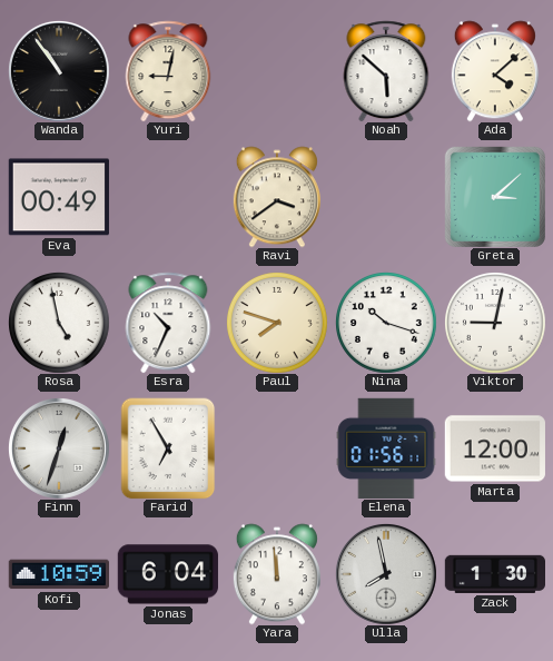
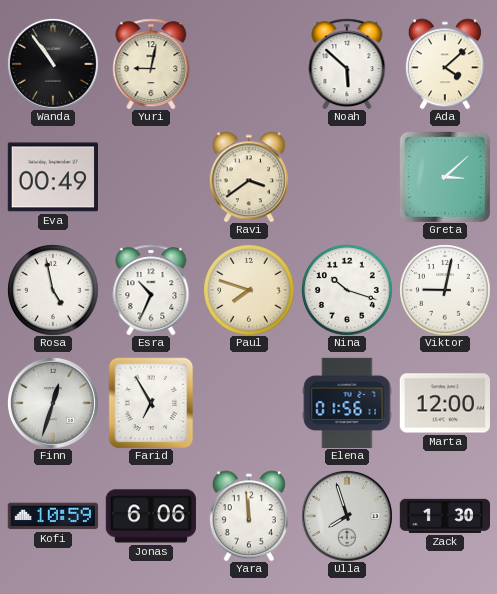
Jonas: 6:04 -> 6:06 (150, 516)
Ulla: 7:58 -> 7:57 (347, 516)
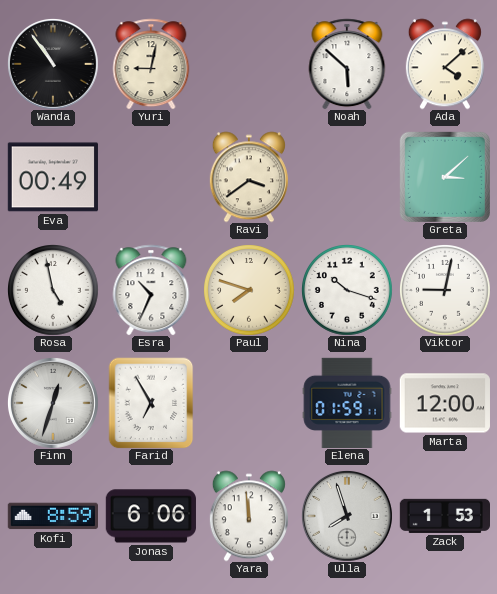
Elena: 01:56 -> 01:59 (347, 402)
Kofi: 10:59 -> 8:59 (52, 516)
Zack: 1:30 -> 1:53 (444, 516)
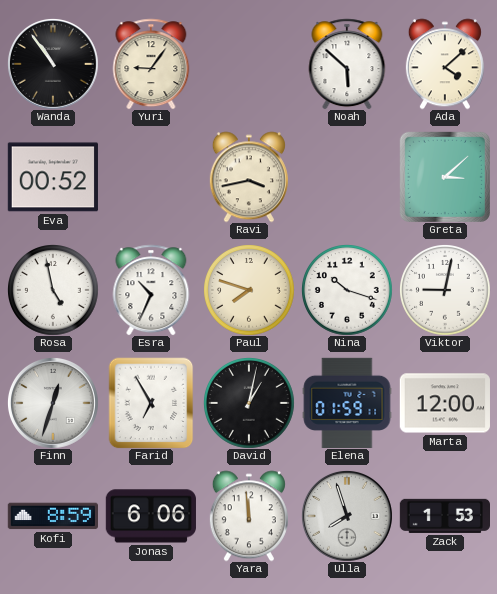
Yuri: 9:02 -> 9:06 (151, 64)
Eva: 00:49 -> 00:52 (53, 177)
Ravi: 3:39 -> 3:43 (249, 177)
David: none -> 1:02 (249, 403)
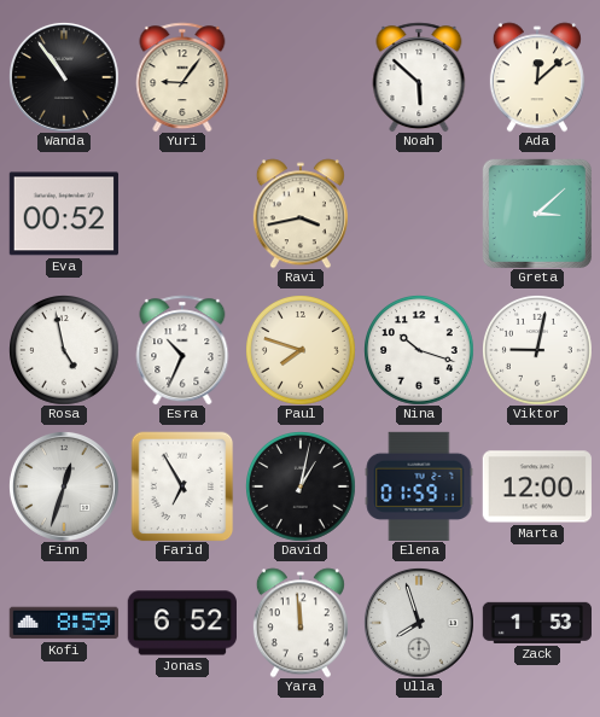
Ada: 4:08 -> 12:08 (537, 77)
Jonas: 6:06 -> 6:52 (181, 623)
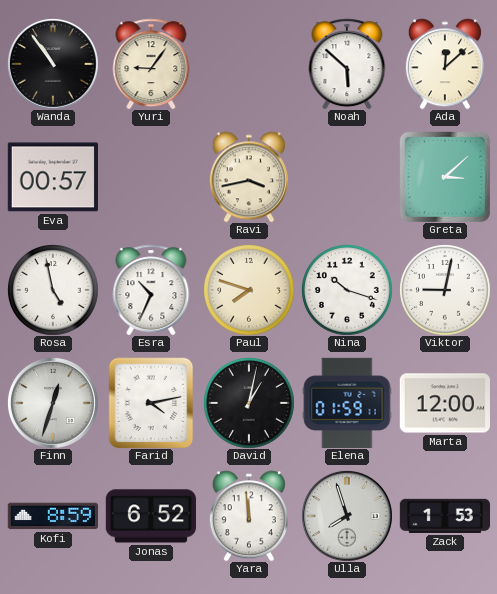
Eva: 00:52 -> 00:57 (53, 177)
Farid: 6:55 -> 4:13 (151, 403)
